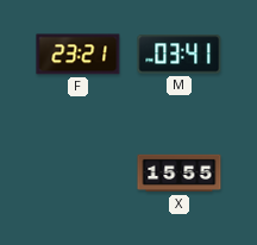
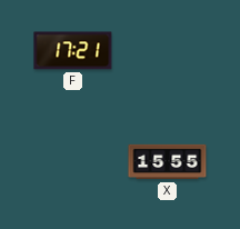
F: 23:21 -> 17:21 (73, 51)
M: 03:41 -> none (180, 55)
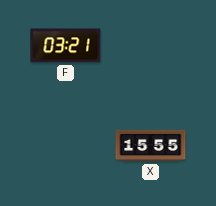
F: 17:21 -> 03:21 (66, 46)
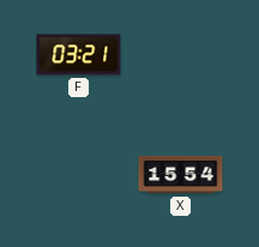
X: 15:55 -> 15:54 (181, 175)
